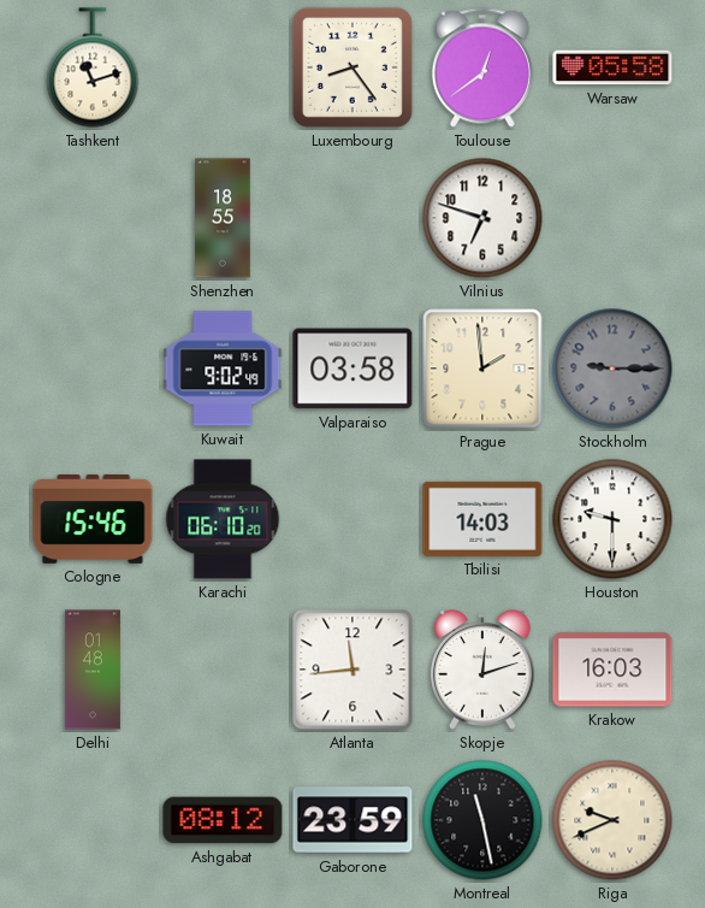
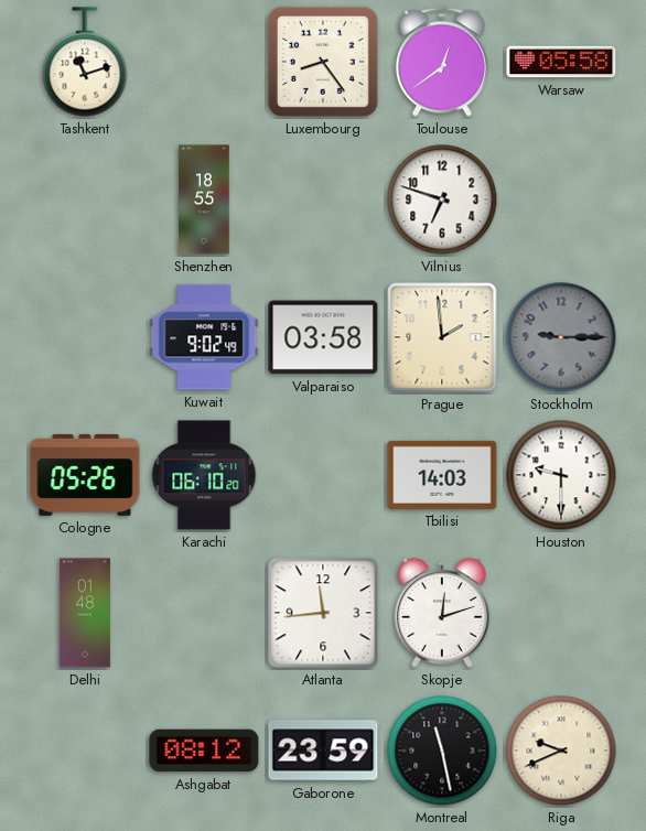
Cologne: 15:46 -> 05:26 (85, 475)
Krakow: 16:03 -> none (612, 670)
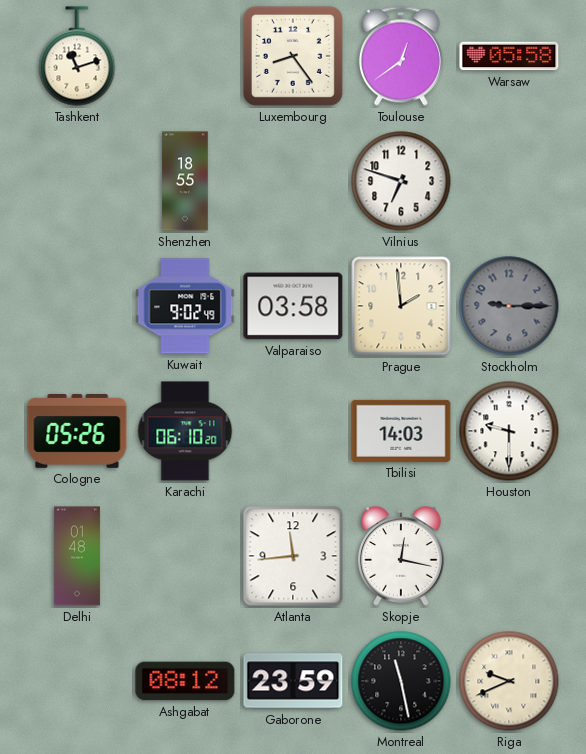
Skopje: 12:12 -> 12:17 (401, 556)
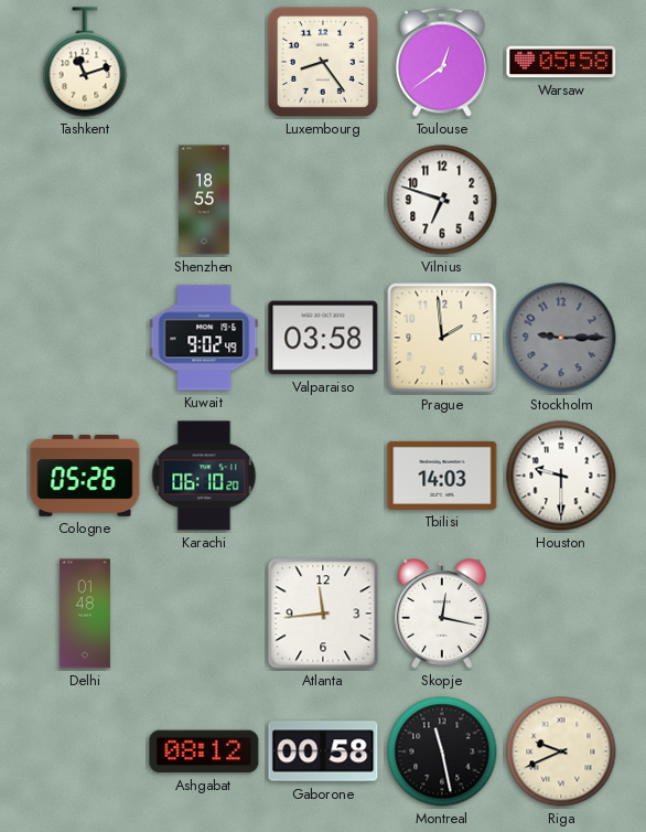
Gaborone: 23:59 -> 00:58 (323, 751)
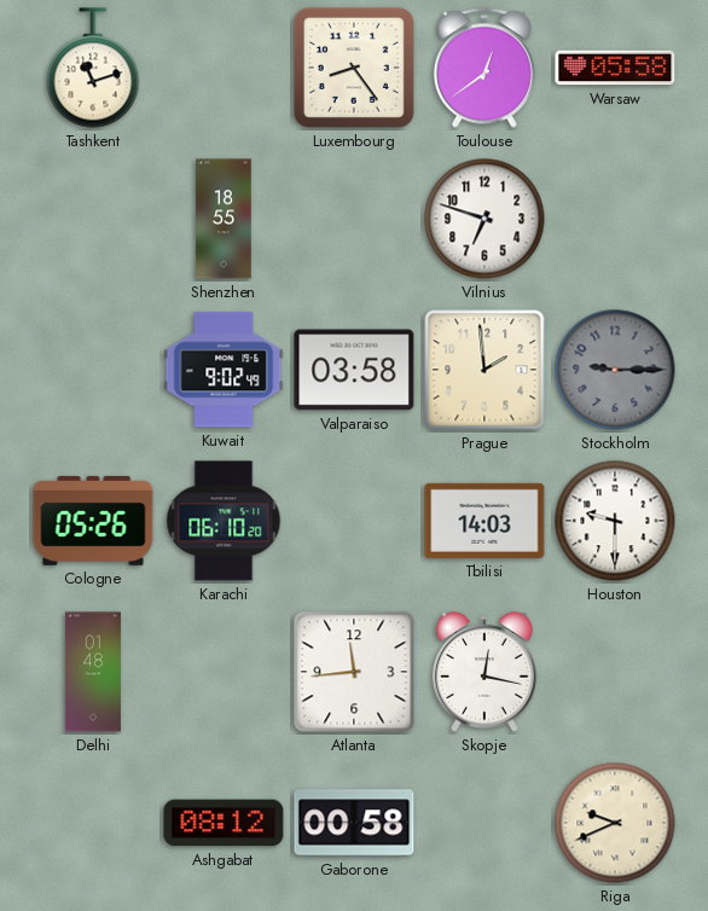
Montreal: 11:28 -> none (442, 751)
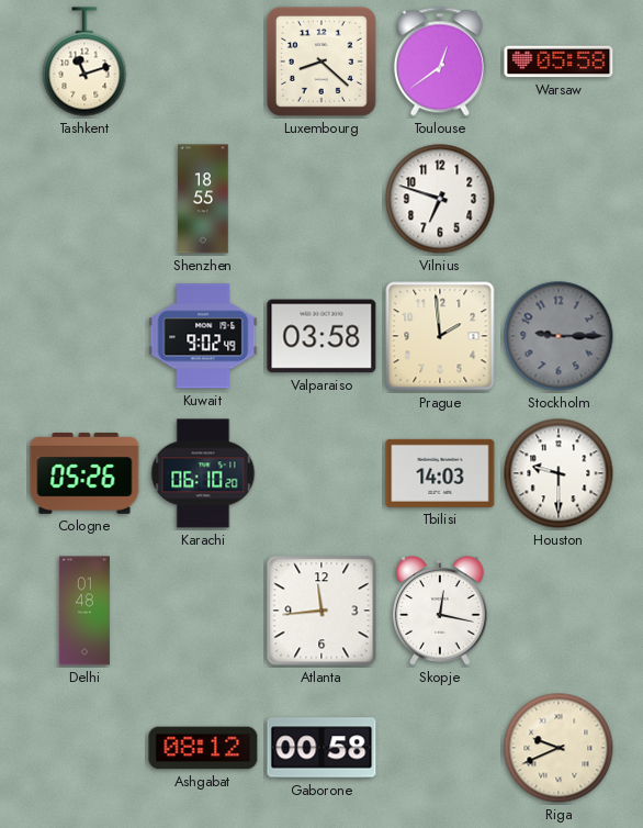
Luxembourg: 8:24 -> 8:22 (321, 61)
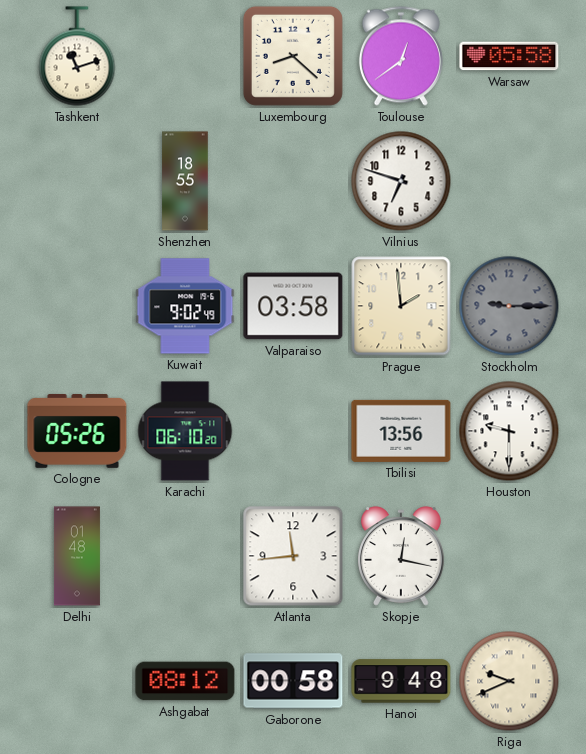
Tbilisi: 14:03 -> 13:56 (401, 431)
Hanoi: none -> 9:48 (401, 681)
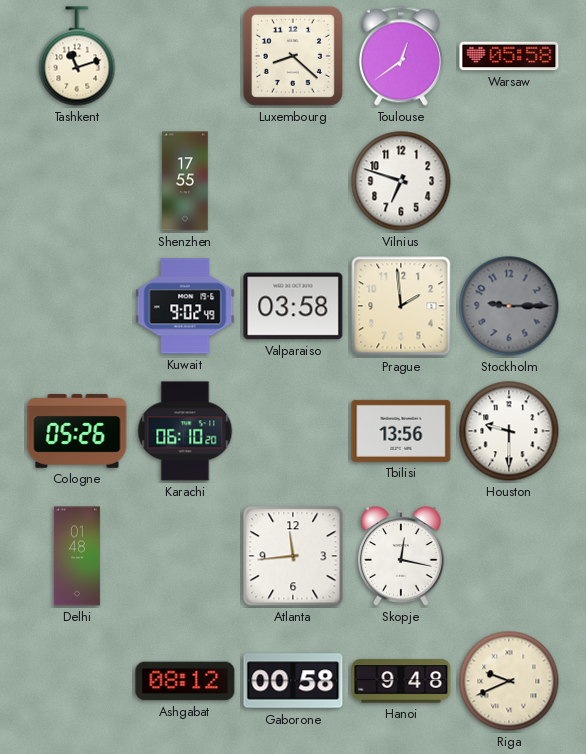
Shenzhen: 18:55 -> 17:55 (185, 181)
